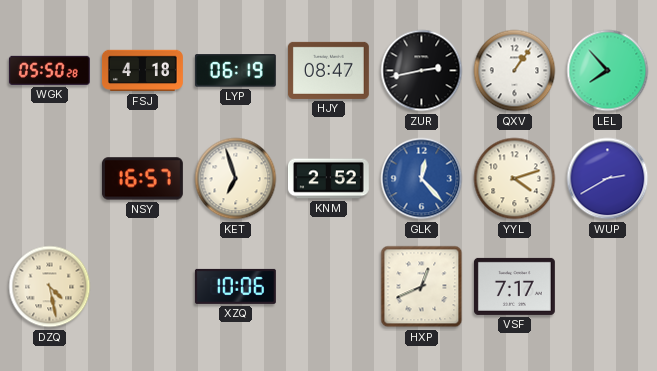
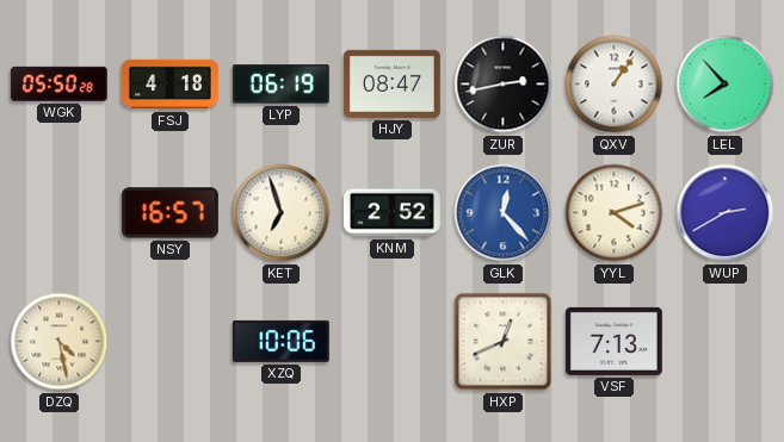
VSF: 7:17 -> 7:13 (613, 341)
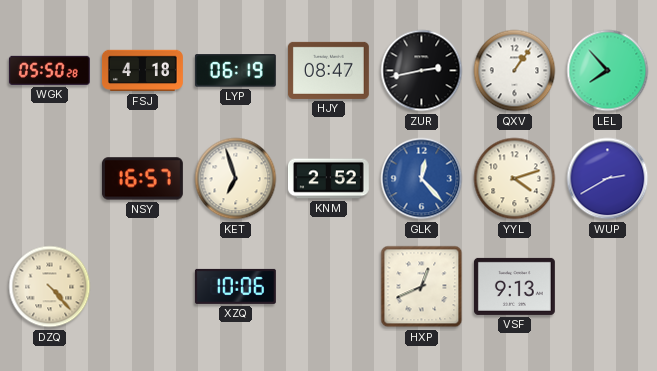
DZQ: 4:28 -> 4:23 (50, 287)
VSF: 7:13 -> 9:13 (514, 286)
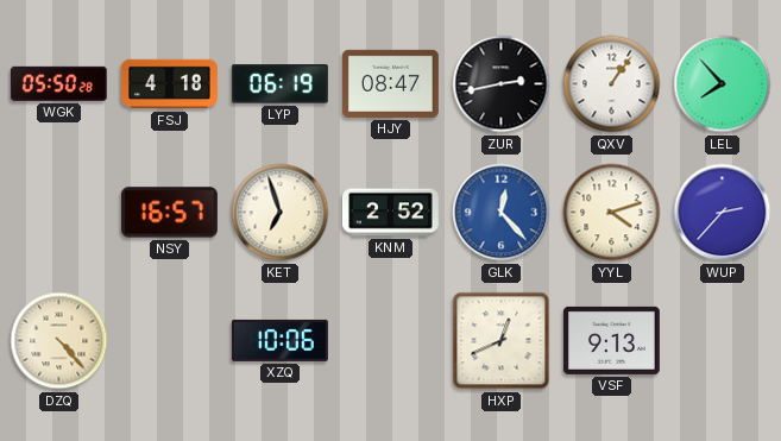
WUP: 2:40 -> 2:37 (723, 213)
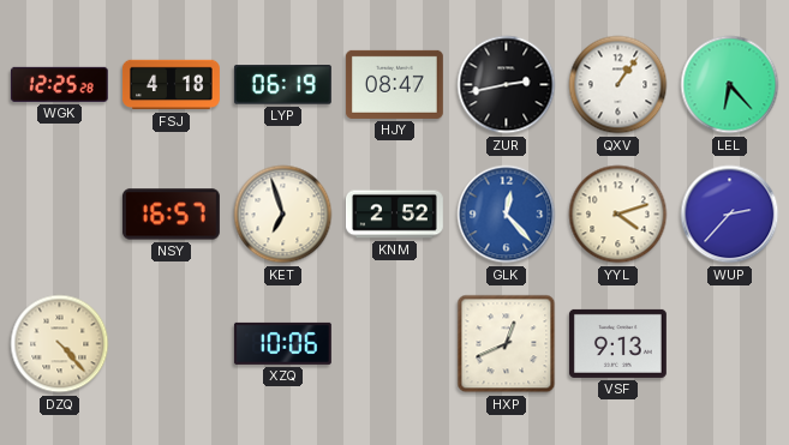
WGK: 05:50 -> 12:25 (59, 84)
LEL: 7:53 -> 6:23 (730, 85)
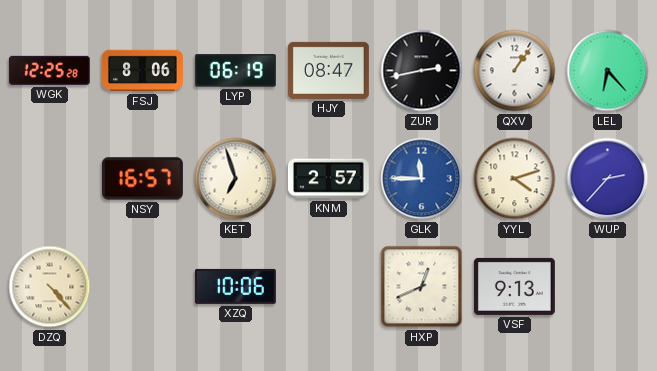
FSJ: 4:18 -> 8:06 (143, 71)
KNM: 2:52 -> 2:57 (328, 179)
GLK: 12:23 -> 11:45 (422, 179)
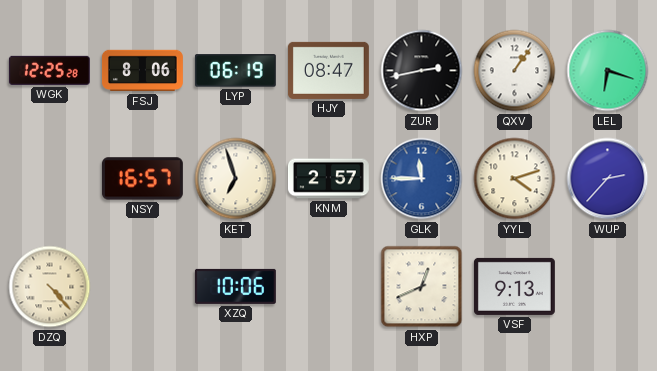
LEL: 6:23 -> 6:18 (608, 71)
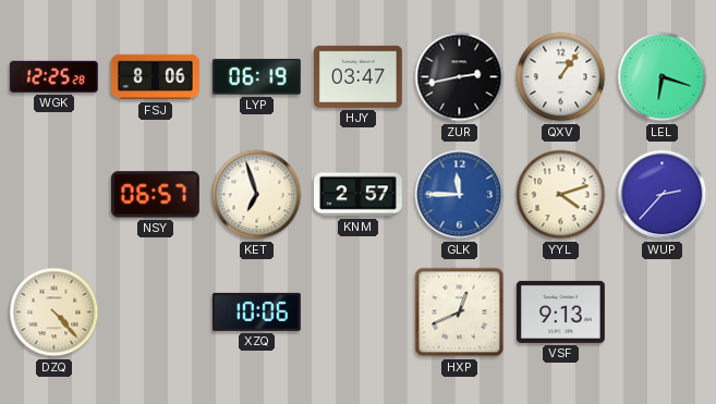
HJY: 08:47 -> 03:47 (357, 76)
NSY: 16:57 -> 06:57 (155, 195)
